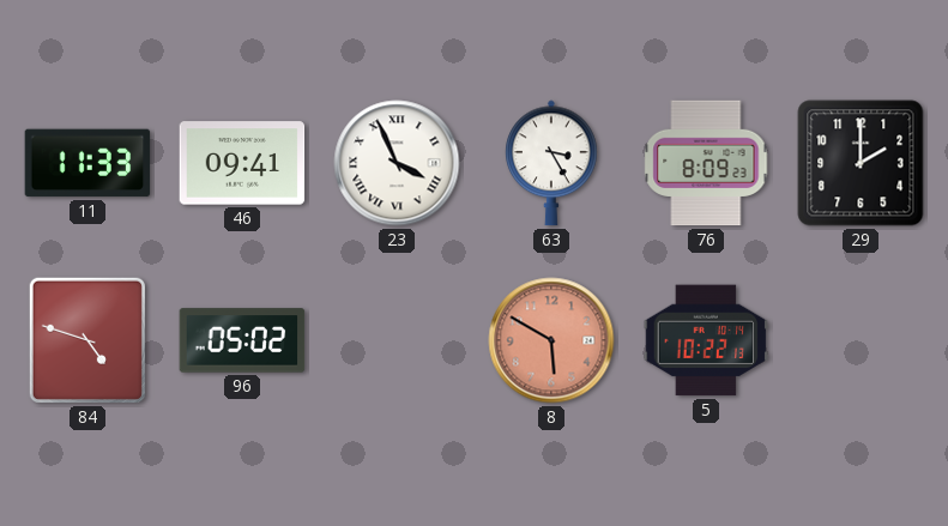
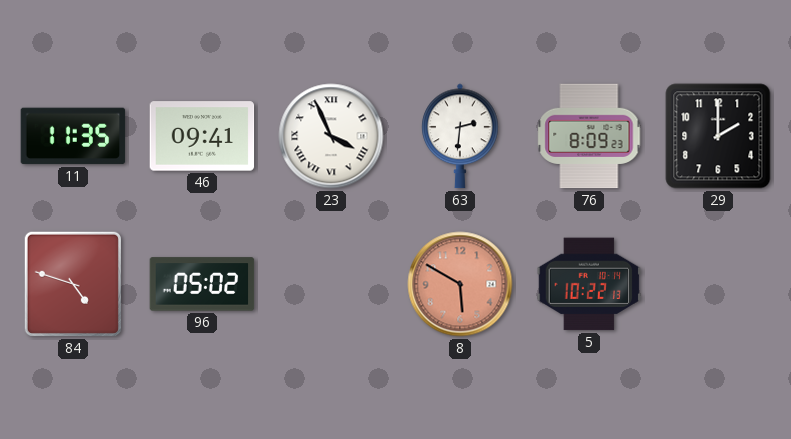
11: 11:33 -> 11:35 (73, 136)
63: 3:25 -> 2:31 (460, 136)
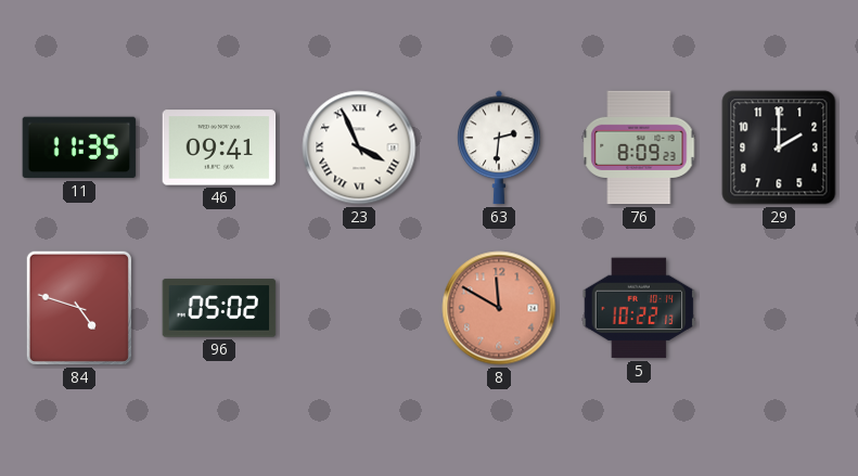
8: 5:50 -> 11:50 (499, 308)
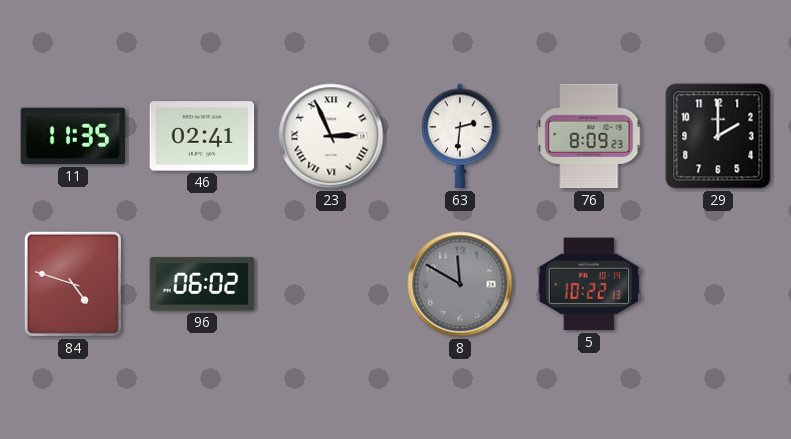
46: 09:41 -> 02:41 (202, 136)
23: 3:56 -> 2:56 (331, 136)
96: 05:02 -> 06:02 (202, 284)
8 dial: salmon -> grey (460, 284)
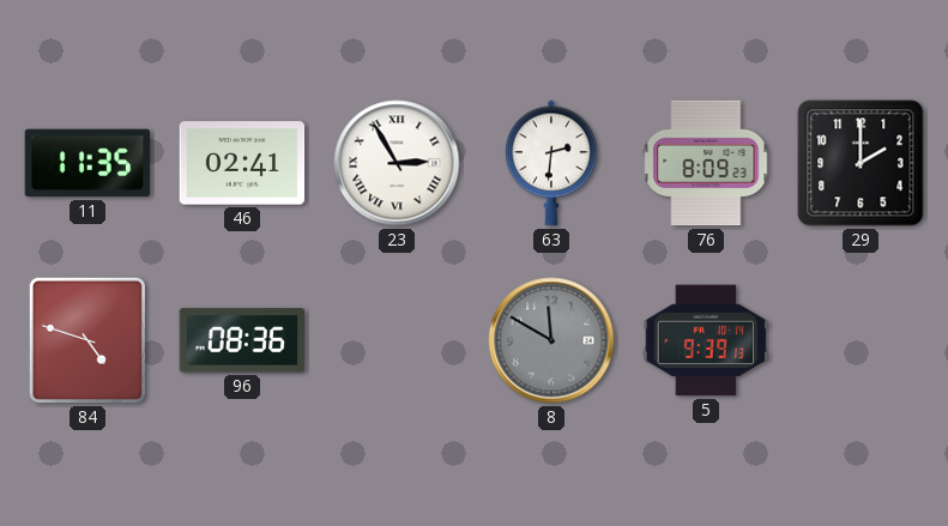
23: 2:56 -> 2:55 (397, 163)
96: 06:02 -> 08:36 (242, 340)
5: 10:22 -> 9:39 (706, 340)
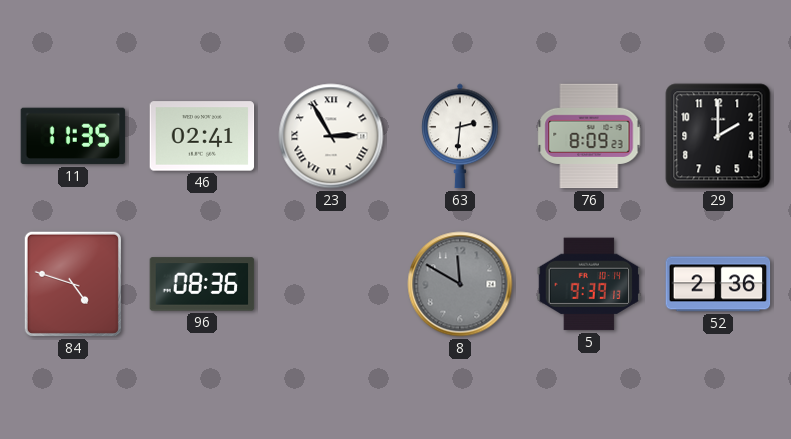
52: none -> 2:36 (718, 284)
